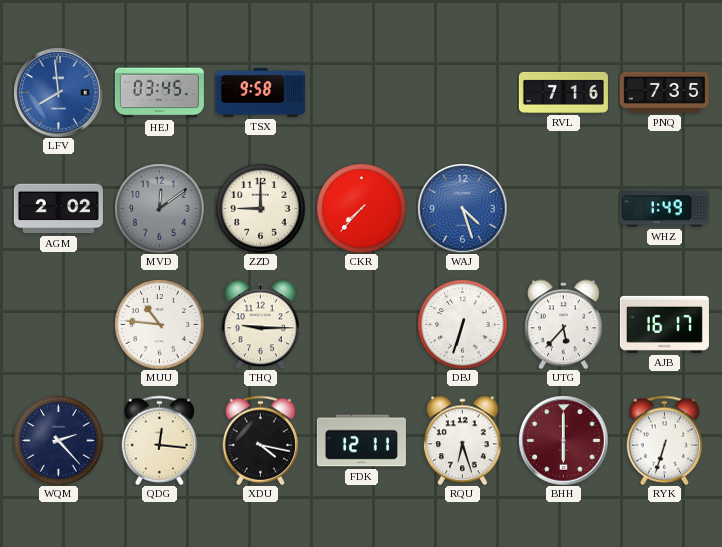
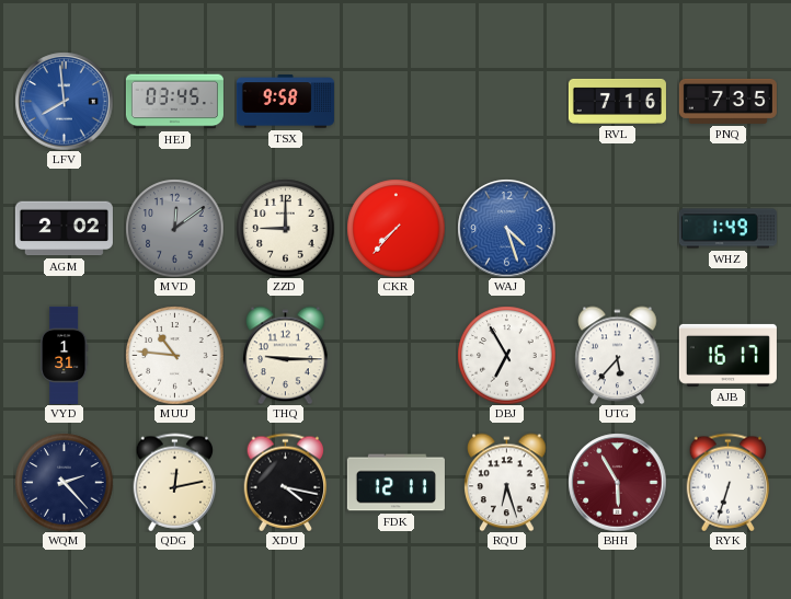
VYD: none -> 1:31 (64, 355)
DBJ: 6:33 -> 6:55 (506, 355)
QDG: 12:16 -> 12:13 (175, 482)
BHH: 6:00 -> 5:55 (617, 482)
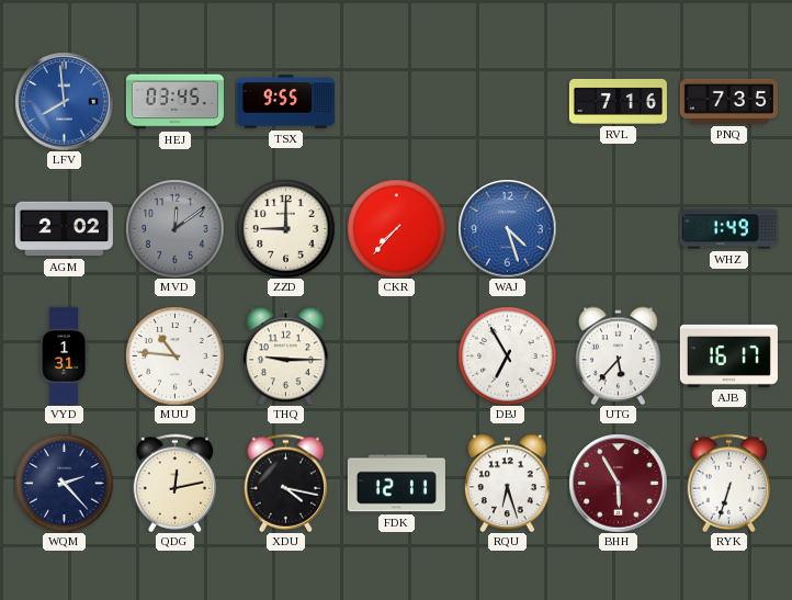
TSX: 9:58 -> 9:55 (285, 102)
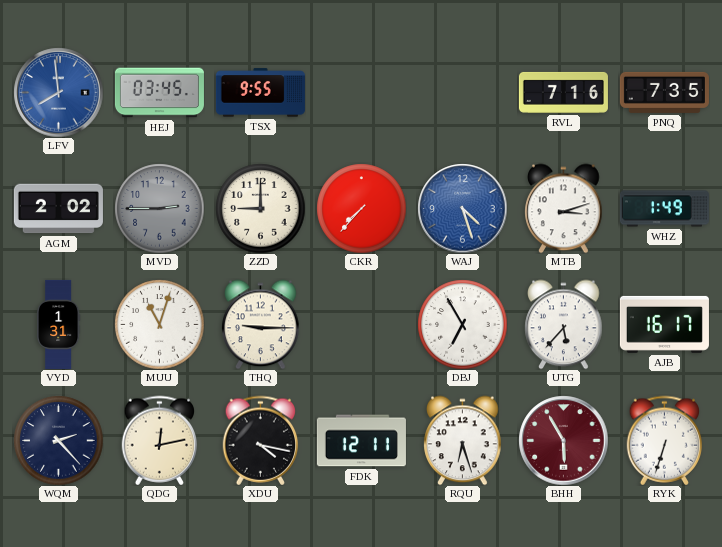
MVD: 12:09 -> 2:45 (159, 208)
MTB: none -> 3:12 (564, 208)
MUU: 10:46 -> 11:03 (159, 324)
